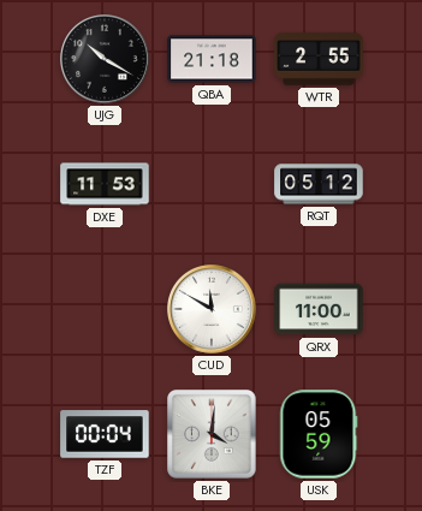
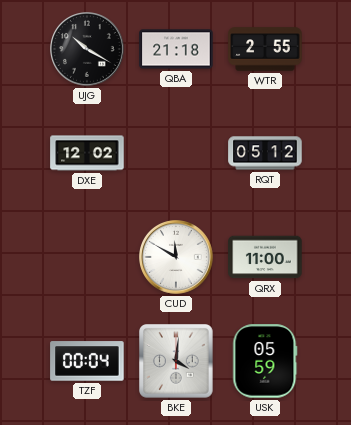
DXE: 11:53 -> 12:02 (87, 153)
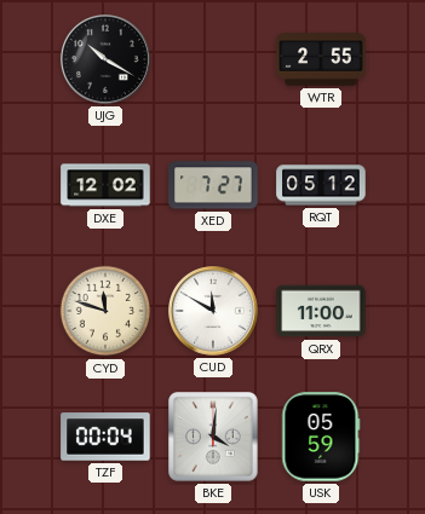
QBA: 21:18 -> none (176, 49)
XED: none -> 7:27 (213, 185)
CYD: none -> 11:48 (105, 311)
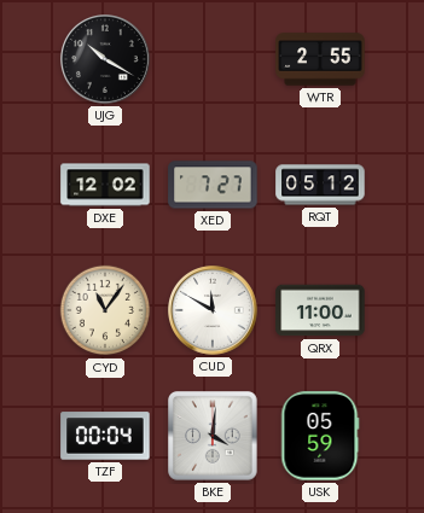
CYD: 11:48 -> 11:06 (105, 310)
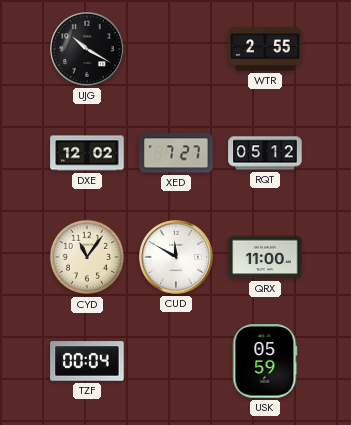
BKE: 4:01 -> none (214, 437)
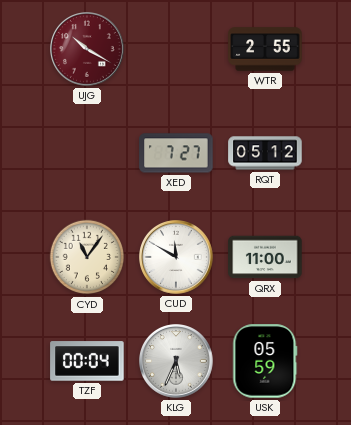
UJG dial: black -> burgundy (88, 50)
DXE: 12:02 -> none (87, 153)
KLG: none -> 5:34 (177, 362)
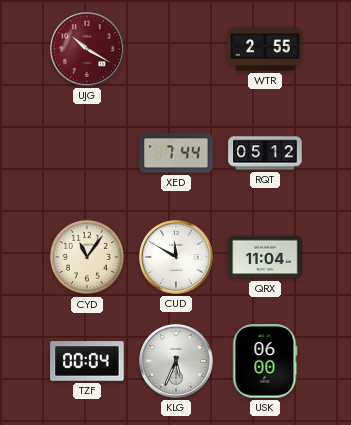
XED: 7:27 -> 7:44 (176, 153)
QRX: 11:00 -> 11:04 (265, 257)
USK: 05:59 -> 06:00 (265, 361)
